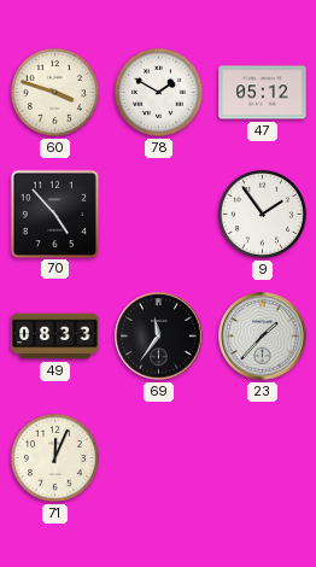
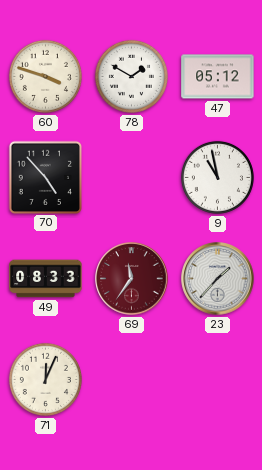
9: 1:54 -> 10:58 (217, 177)
69 dial: black -> burgundy (132, 279)
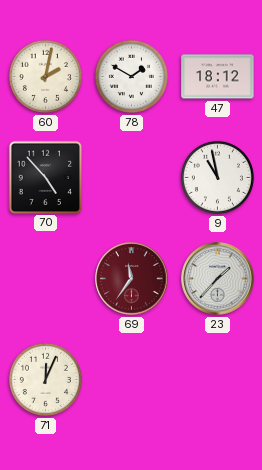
60: 3:48 -> 2:02 (45, 76)
47: 05:12 -> 18:12 (218, 77)
49: 08:33 -> none (46, 279)
